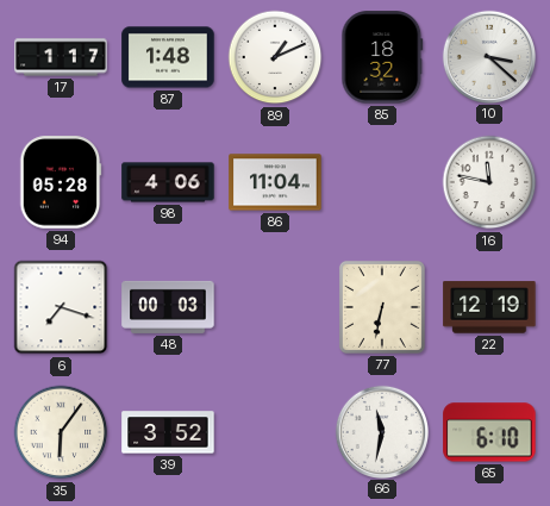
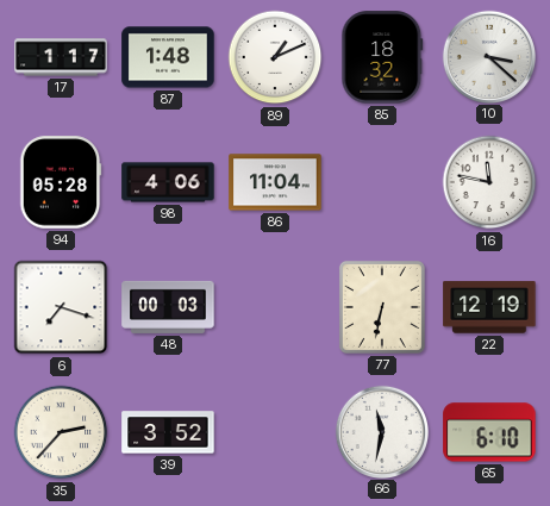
35: 6:06 -> 2:37 (61, 432)
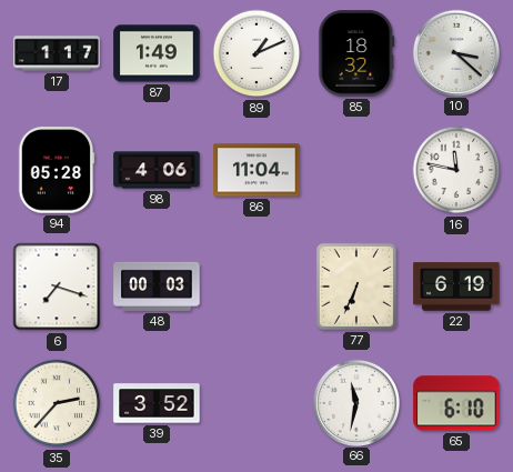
87: 1:48 -> 1:49 (157, 53)
77: 6:32 -> 6:34 (356, 287)
22: 12:19 -> 6:19 (456, 287)
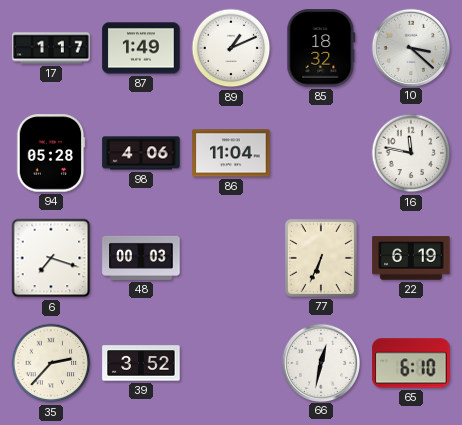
66: 11:32 -> 12:32 (320, 362)
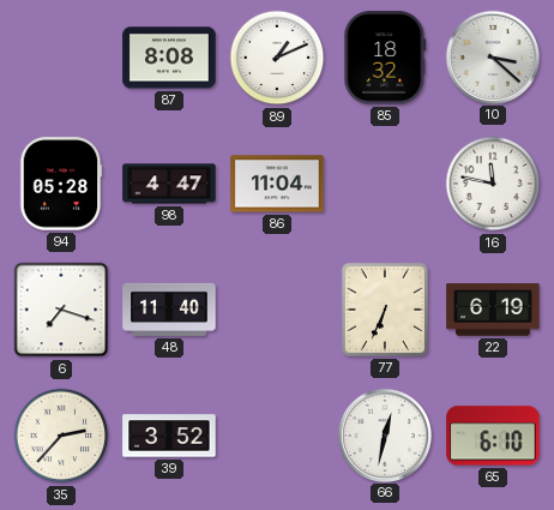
17: 1:17 -> none (51, 48)
87: 1:49 -> 8:08 (169, 58)
98: 4:06 -> 4:47 (169, 184)
48: 00:03 -> 11:40 (169, 310)
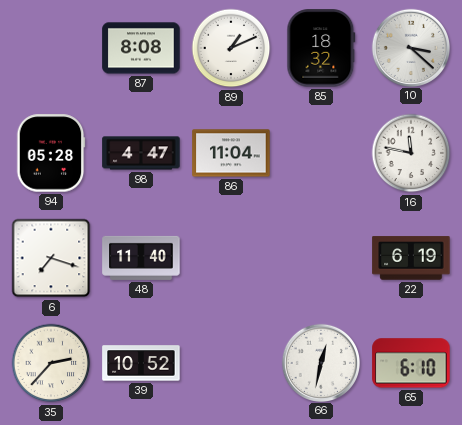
77: 6:34 -> none (385, 310)
39: 3:52 -> 10:52 (141, 363)
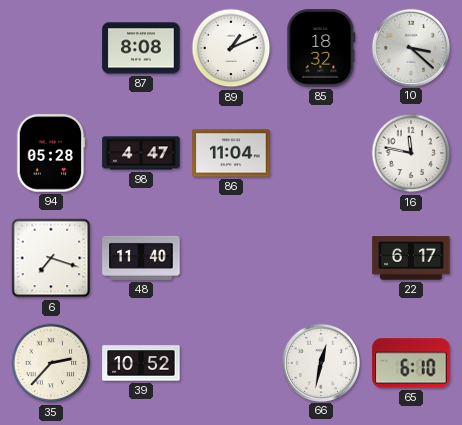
22: 6:19 -> 6:17 (411, 258)
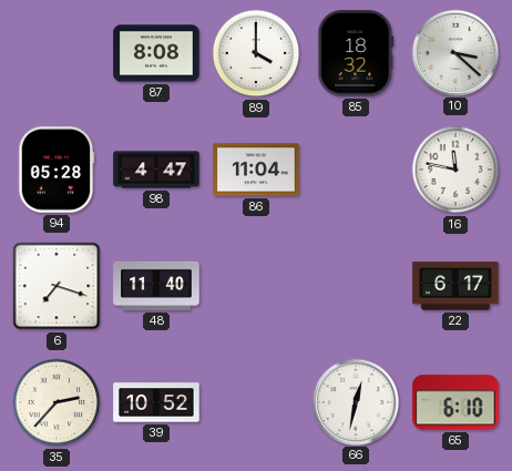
89: 1:11 -> 4:00 (256, 53)
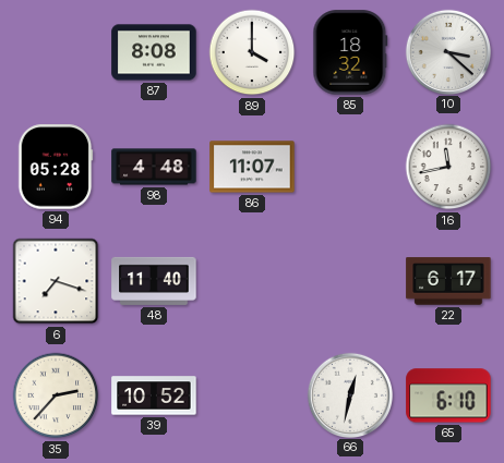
98: 4:47 -> 4:48 (154, 167)
86: 11:04 -> 11:07 (252, 167)
16: 11:47 -> 11:43 (448, 167)
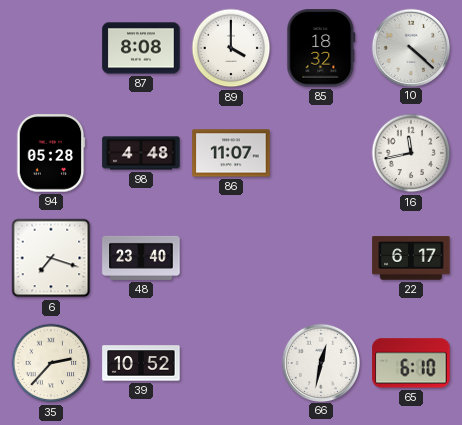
10: 3:22 -> 4:22 (410, 47)
48: 11:40 -> 23:40 (141, 258)
